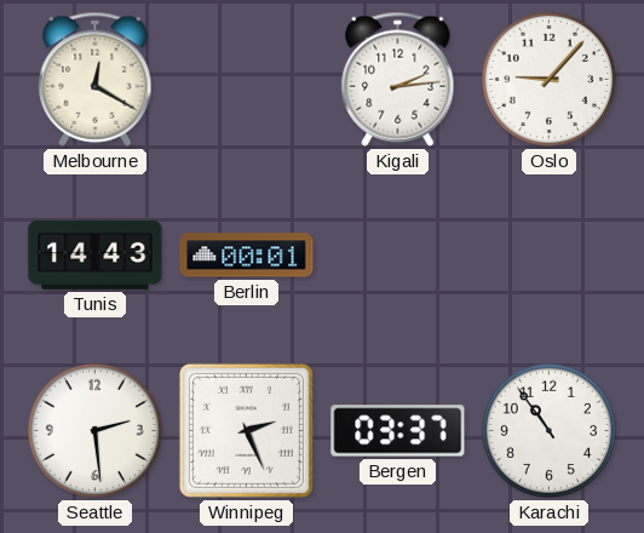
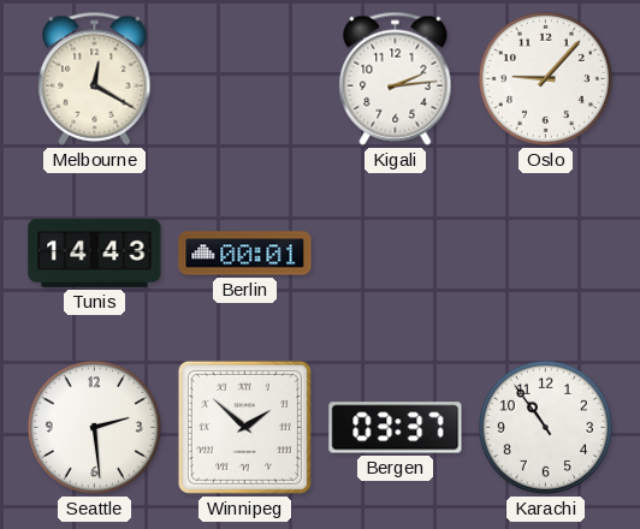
Winnipeg: 2:26 -> 1:52 (244, 427)
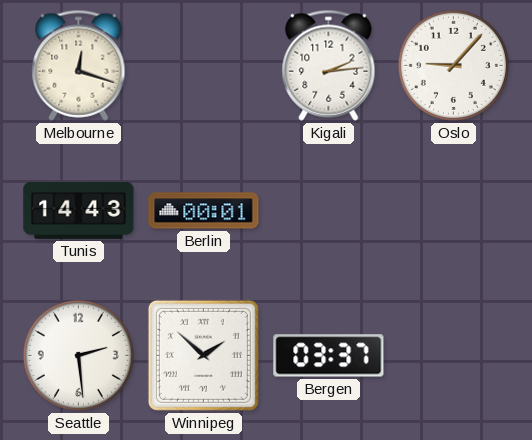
Melbourne: 12:20 -> 12:18 (79, 65)
Karachi: 10:54 -> none (545, 427)
